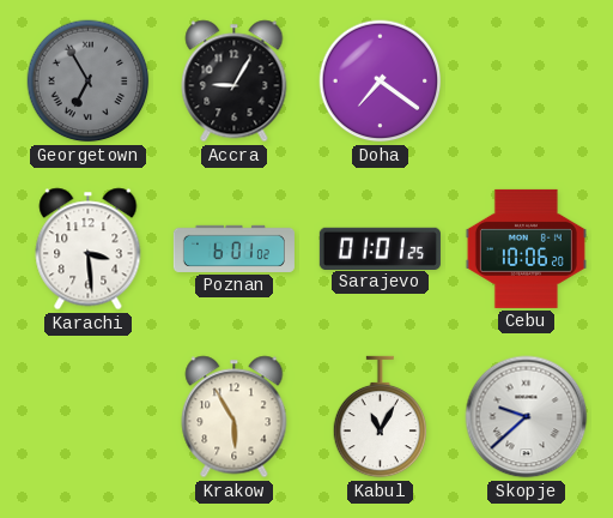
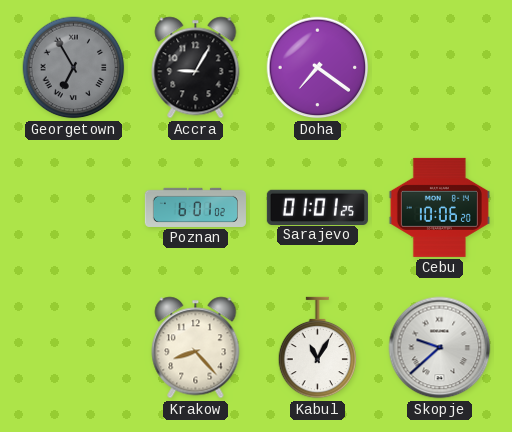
Karachi: 3:29 -> none (89, 249)
Krakow: 5:55 -> 8:23 (196, 348)
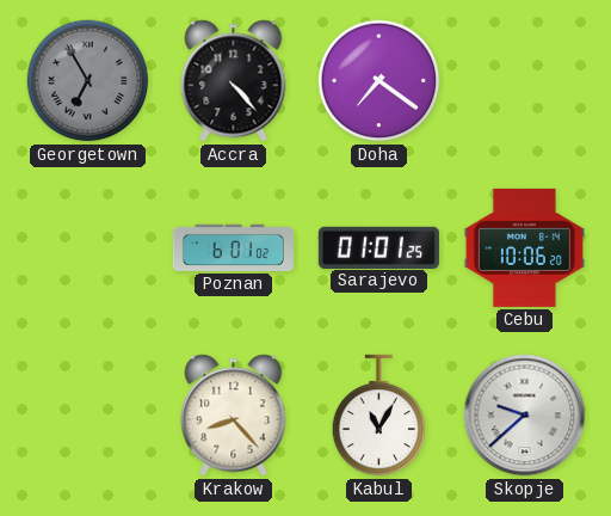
Accra: 9:05 -> 4:23 (234, 81)
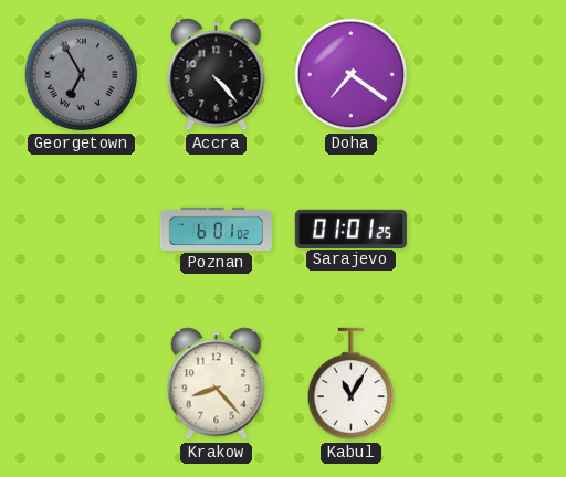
Cebu: 10:06 -> none (524, 247)
Skopje: 9:38 -> none (525, 416)
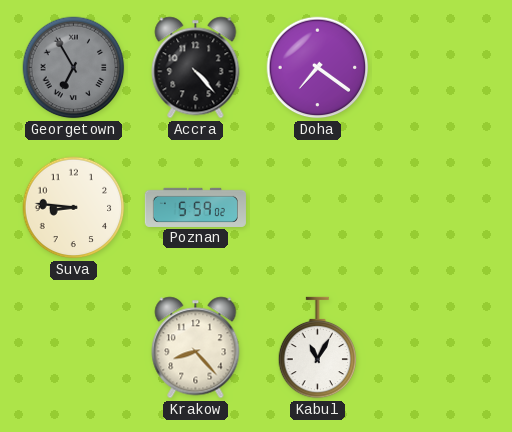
Suva: none -> 8:46 (74, 208)
Poznan: 6:01 -> 5:59 (195, 207)
Sarajevo: 01:01 -> none (350, 229)
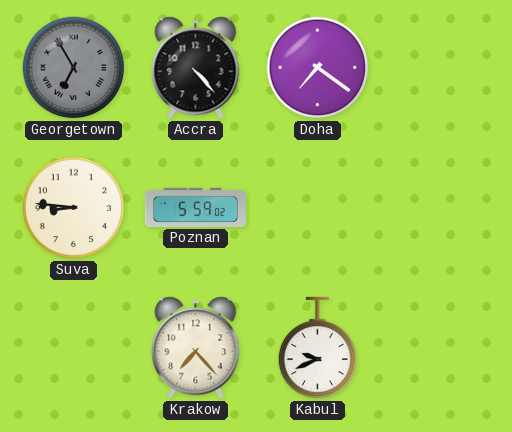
Krakow: 8:23 -> 7:23 (196, 348)
Kabul: 11:05 -> 9:41 (318, 348)
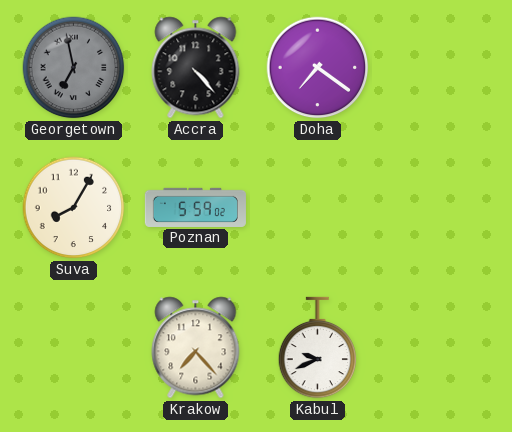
Georgetown: 6:55 -> 6:58 (74, 68)
Suva: 8:46 -> 8:05 (74, 208)
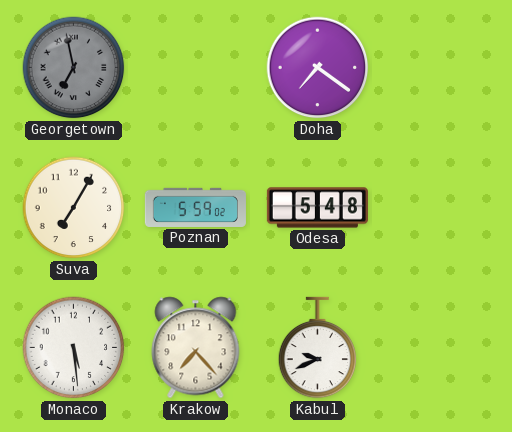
Accra: 4:23 -> none (196, 68)
Suva: 8:05 -> 7:05 (74, 208)
Odesa: none -> 5:48 (317, 208)
Monaco: none -> 5:29 (74, 348)
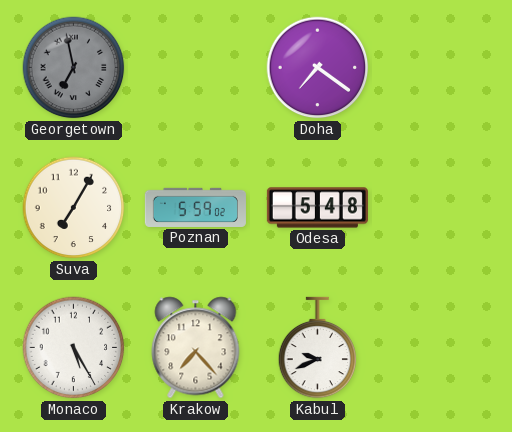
Monaco: 5:29 -> 5:25 (74, 348)
